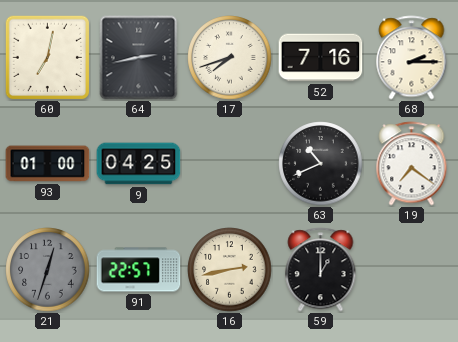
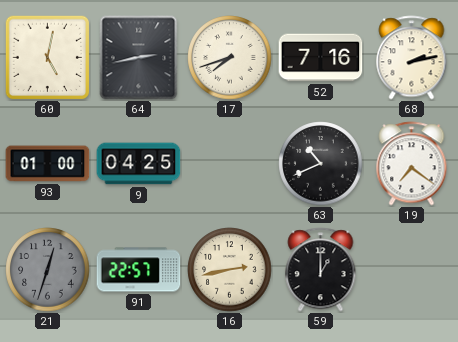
60: 7:02 -> 5:02 (47, 57)
68: 2:15 -> 2:13 (412, 58)
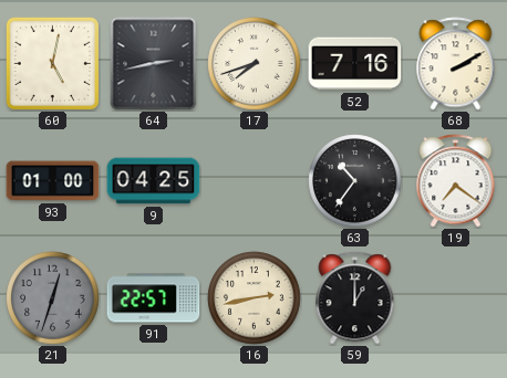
68: 2:13 -> 2:10 (456, 64)
63: 10:41 -> 10:36 (355, 181)
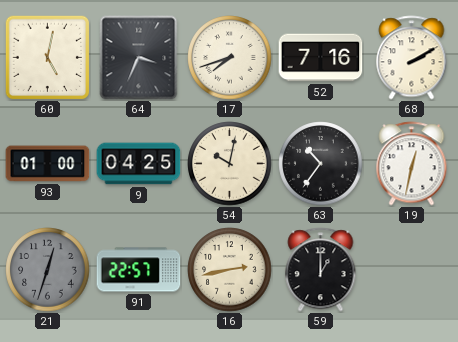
64: 2:43 -> 3:34 (139, 58)
54: none -> 10:02 (230, 164)
19: 7:21 -> 12:32 (412, 164)
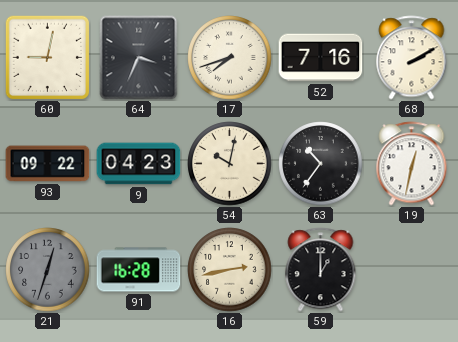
60: 5:02 -> 9:02 (47, 57)
93: 01:00 -> 09:22 (48, 164)
9: 04:25 -> 04:23 (139, 164)
91: 22:57 -> 16:28 (139, 270)
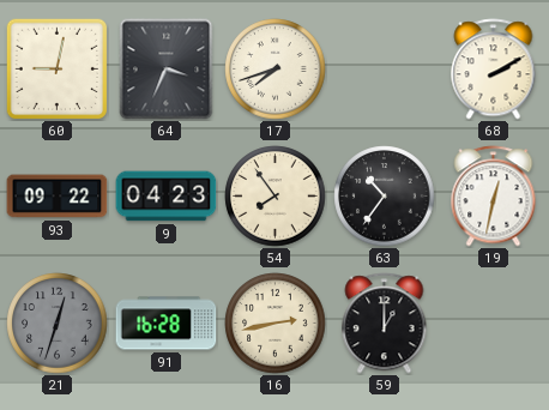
52: 7:16 -> none (321, 58)
54: 10:02 -> 7:54 (276, 197)
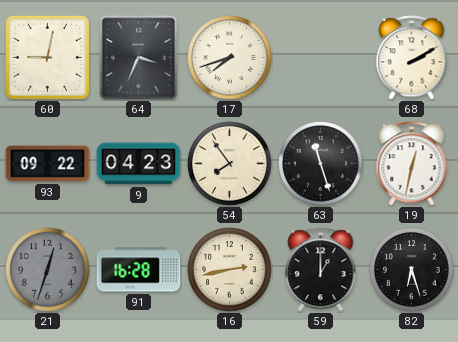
63: 10:36 -> 11:27 (321, 164)
82: none -> 6:27 (412, 270)
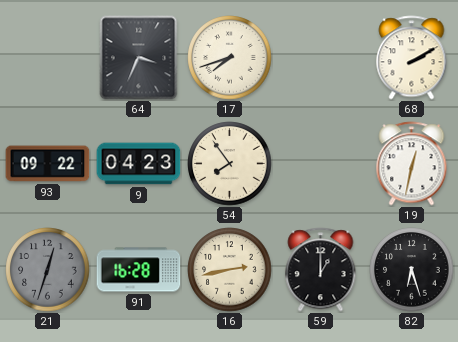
60: 9:02 -> none (47, 57)
63: 11:27 -> none (321, 164)
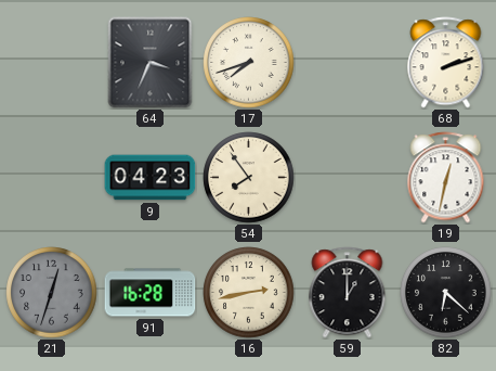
68: 2:10 -> 2:12 (446, 63)
93: 09:22 -> none (48, 164)
82: 6:27 -> 6:22 (446, 293)
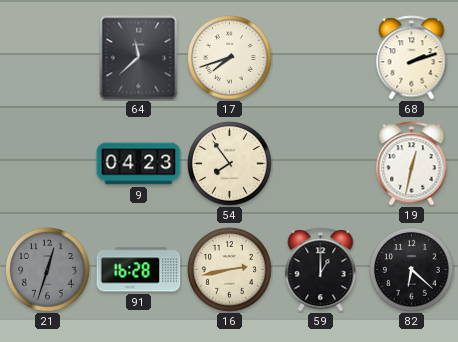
64: 3:34 -> 11:38 (139, 58)
